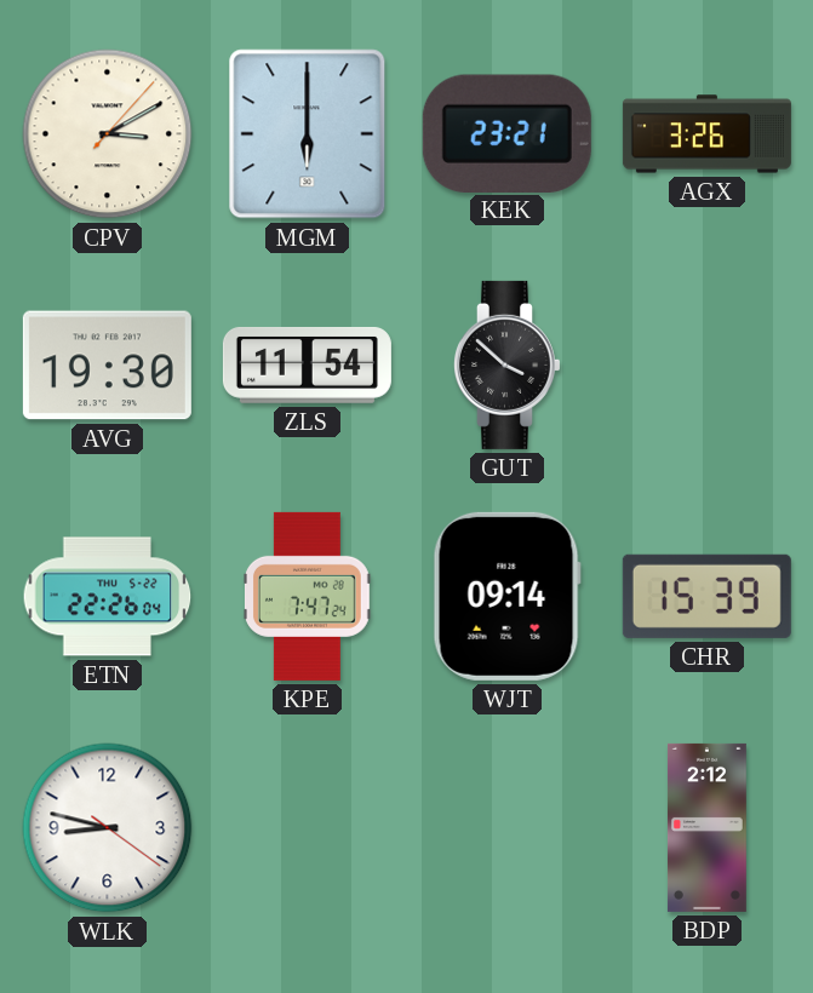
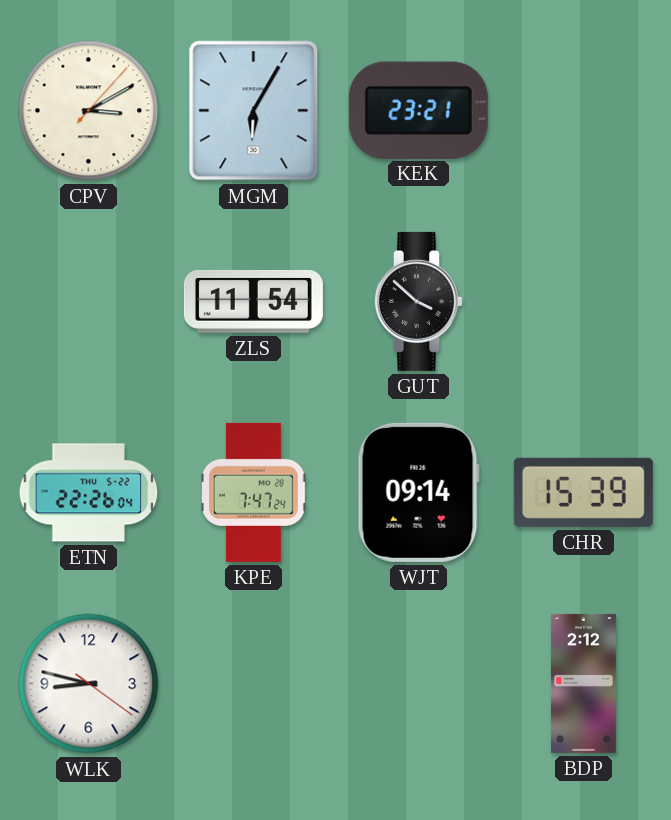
MGM: 6:00 -> 6:05 (254, 111)
AGX: 3:26 -> none (706, 134)
AVG: 19:30 -> none (107, 366)
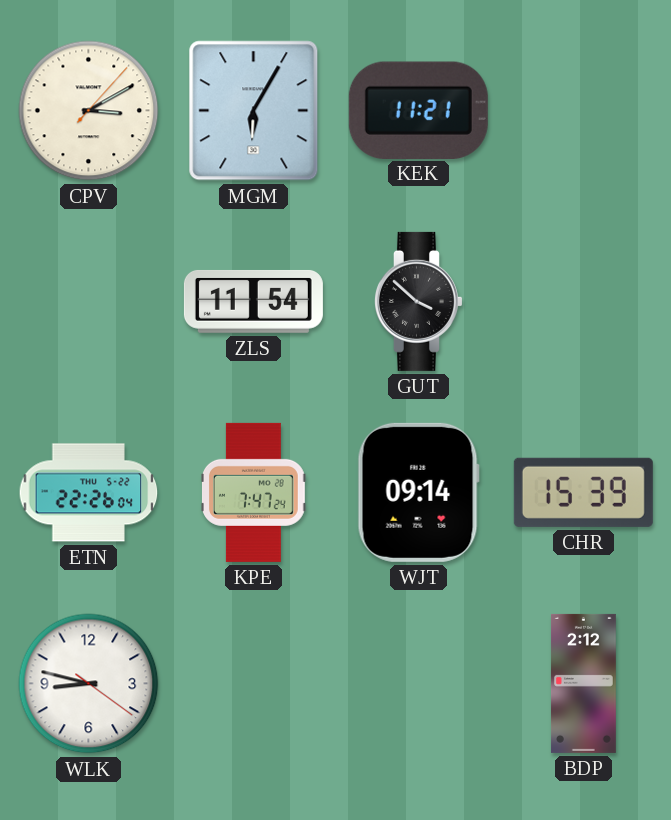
KEK: 23:21 -> 11:21 (418, 110)
